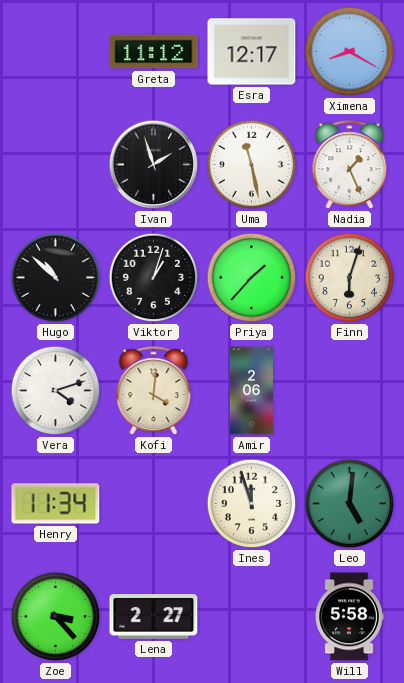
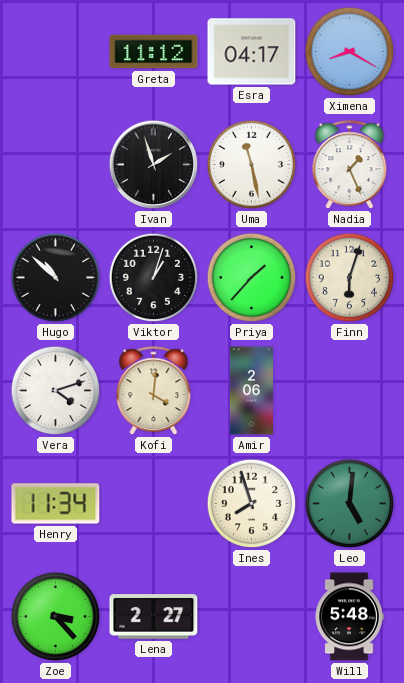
Esra: 12:17 -> 04:17 (252, 52)
Ines: 11:57 -> 7:57 (252, 504)
Will: 5:58 -> 5:48 (349, 617)
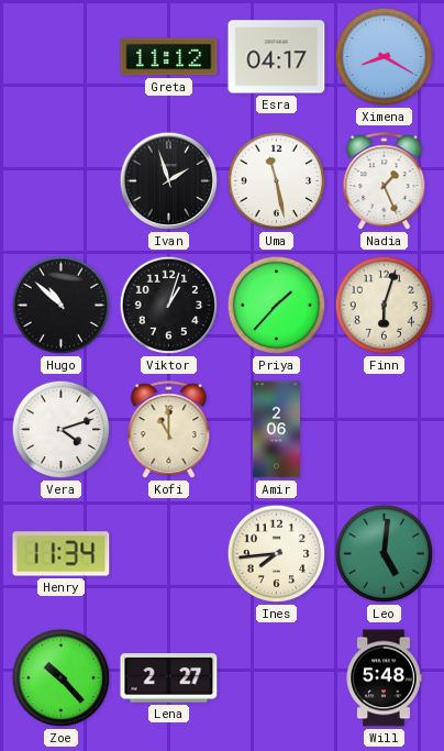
Kofi: 4:01 -> 11:00 (169, 430)
Ines: 7:57 -> 7:44 (277, 554)
Zoe: 3:23 -> 10:23 (62, 678)
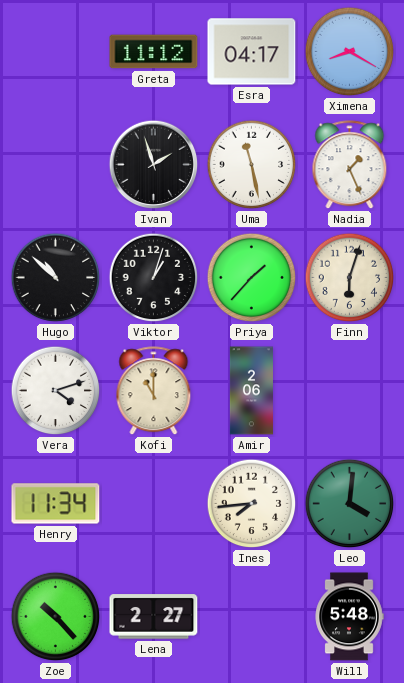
Leo: 5:01 -> 4:01 (350, 504)
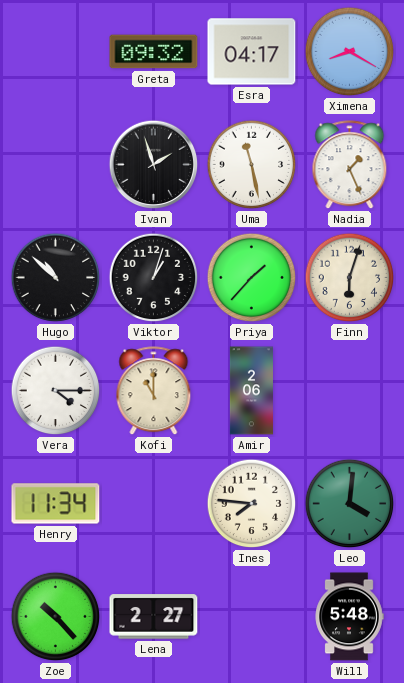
Greta: 11:12 -> 09:32 (154, 52)
Vera: 4:12 -> 4:15 (56, 391)
Ines: 7:44 -> 7:46 (252, 504)
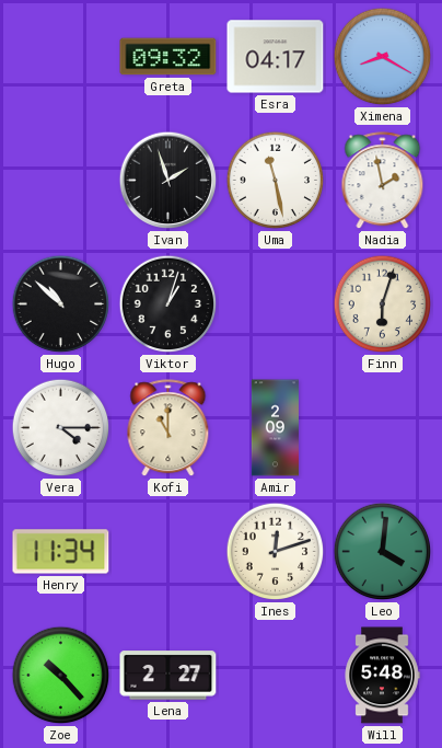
Nadia: 1:26 -> 1:58 (383, 181)
Priya: 1:37 -> none (252, 278)
Amir: 2:06 -> 2:09 (275, 428)
Ines: 7:46 -> 12:12 (276, 552)
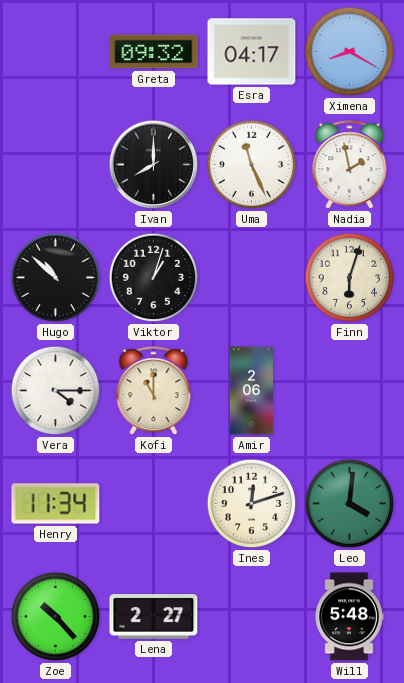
Ivan: 1:57 -> 8:00 (154, 165)
Uma: 11:28 -> 11:26 (252, 165)
Amir: 2:09 -> 2:06 (251, 391)
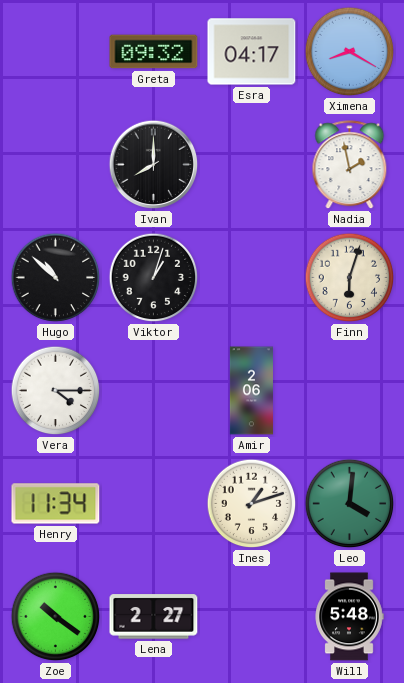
Uma: 11:26 -> none (252, 165)
Kofi: 11:00 -> none (154, 391)
Ines: 12:12 -> 1:12 (252, 504)
Zoe: 10:23 -> 10:21 (56, 617)
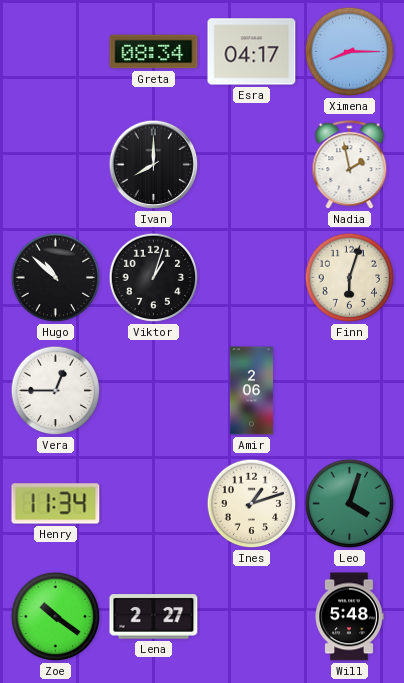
Greta: 09:32 -> 08:34 (154, 52)
Ximena: 8:20 -> 8:15 (350, 52)
Vera: 4:15 -> 12:45 (56, 391)
Leo: 4:01 -> 4:03 (350, 504)
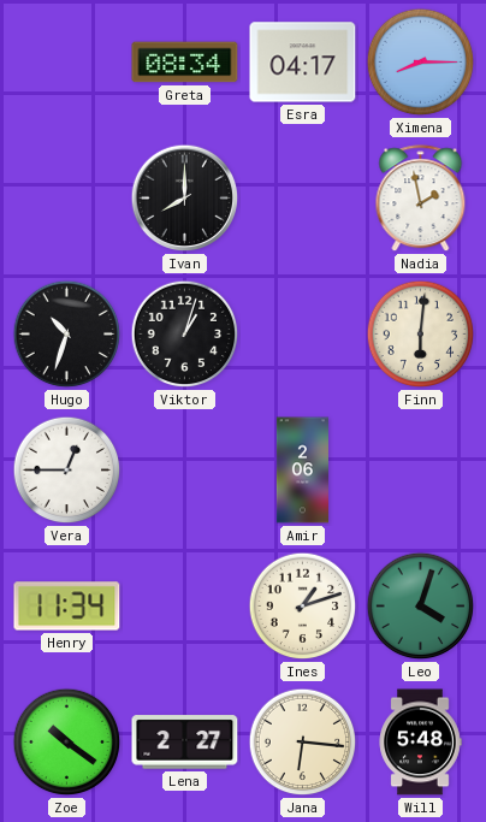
Hugo: 10:52 -> 10:33 (67, 335)
Finn: 6:03 -> 6:01 (421, 335)
Jana: none -> 6:16 (303, 743)
